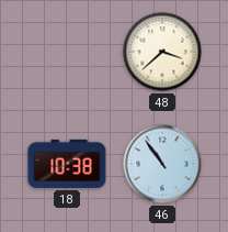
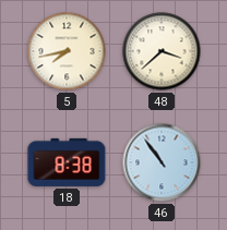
5: none -> 7:43 (67, 51)
18: 10:38 -> 8:38 (67, 162)
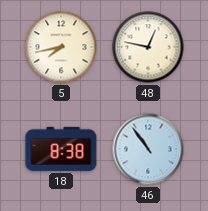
48: 3:38 -> 12:47 (148, 47)
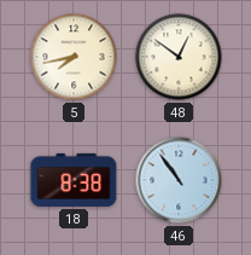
48: 12:47 -> 12:51 (179, 57)
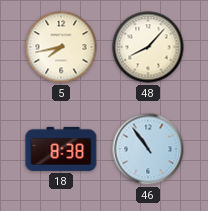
48: 12:51 -> 8:07 (148, 47)
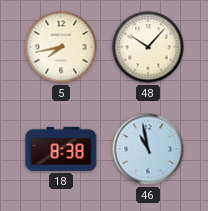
48: 8:07 -> 10:07 (148, 47)
46: 10:54 -> 10:58 (148, 149)
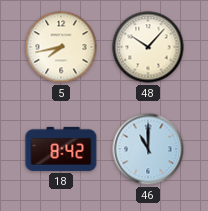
18: 8:38 -> 8:42 (61, 149)
46: 10:58 -> 11:00 (148, 149)
